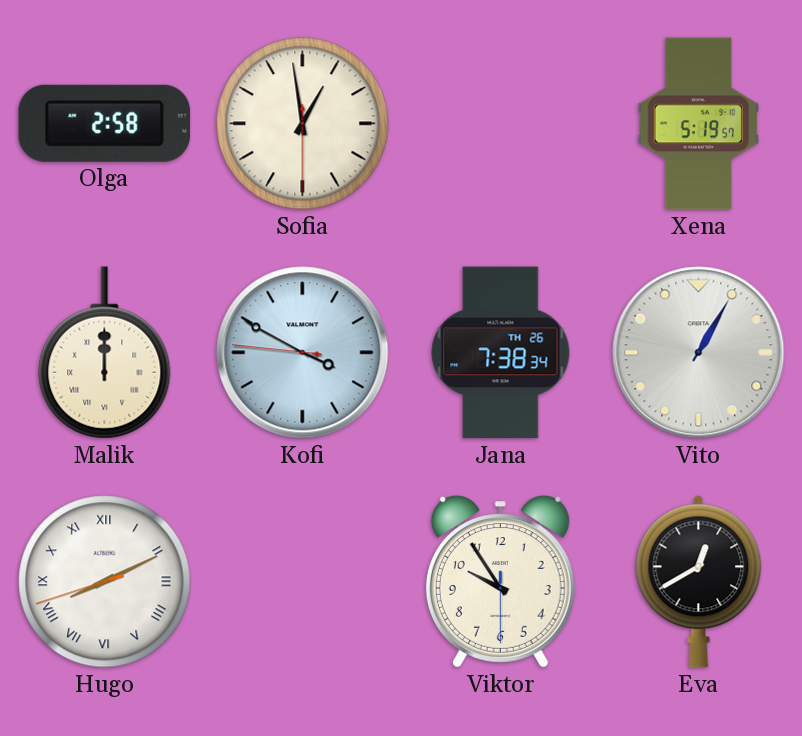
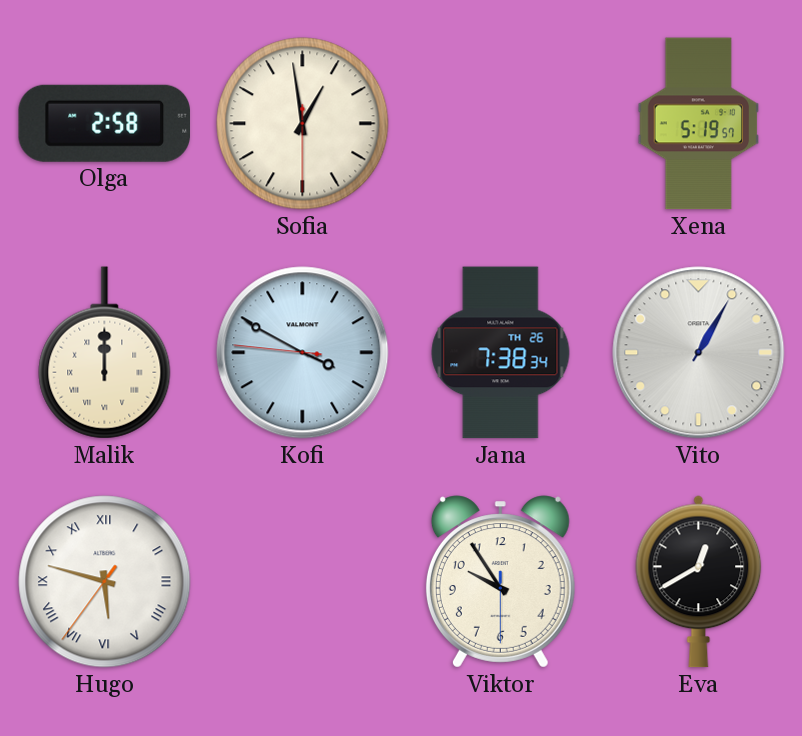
Hugo: 8:10 -> 5:47 (105, 582)
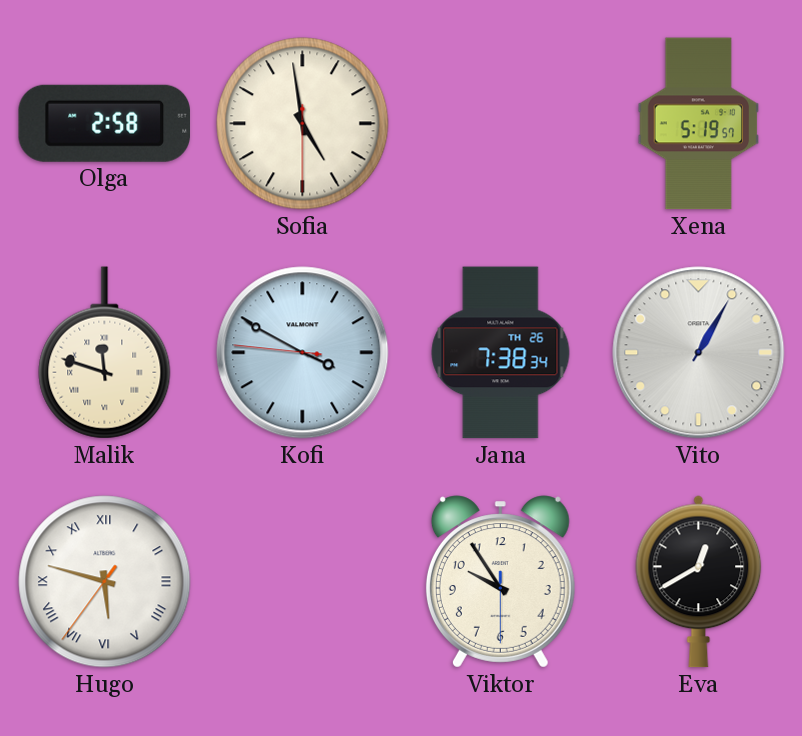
Sofia: 12:58 -> 4:58 (303, 124)
Malik: 12:00 -> 11:48 (105, 353)
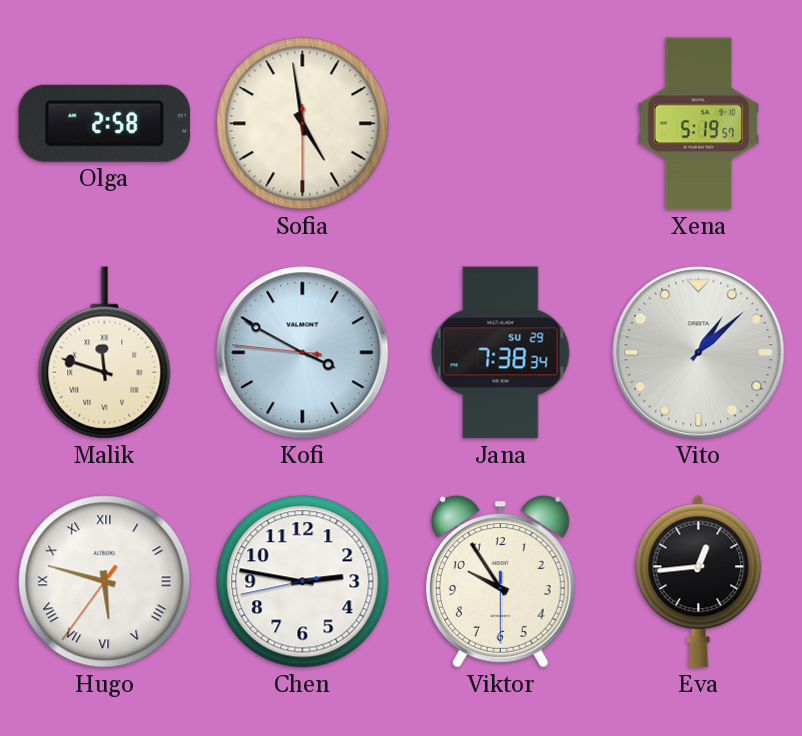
Jana date: TH 26 -> SU 29 (501, 353)
Vito: 1:05 -> 1:08 (699, 353)
Chen: none -> 2:46 (303, 582)
Eva: 12:40 -> 12:44 (699, 582)
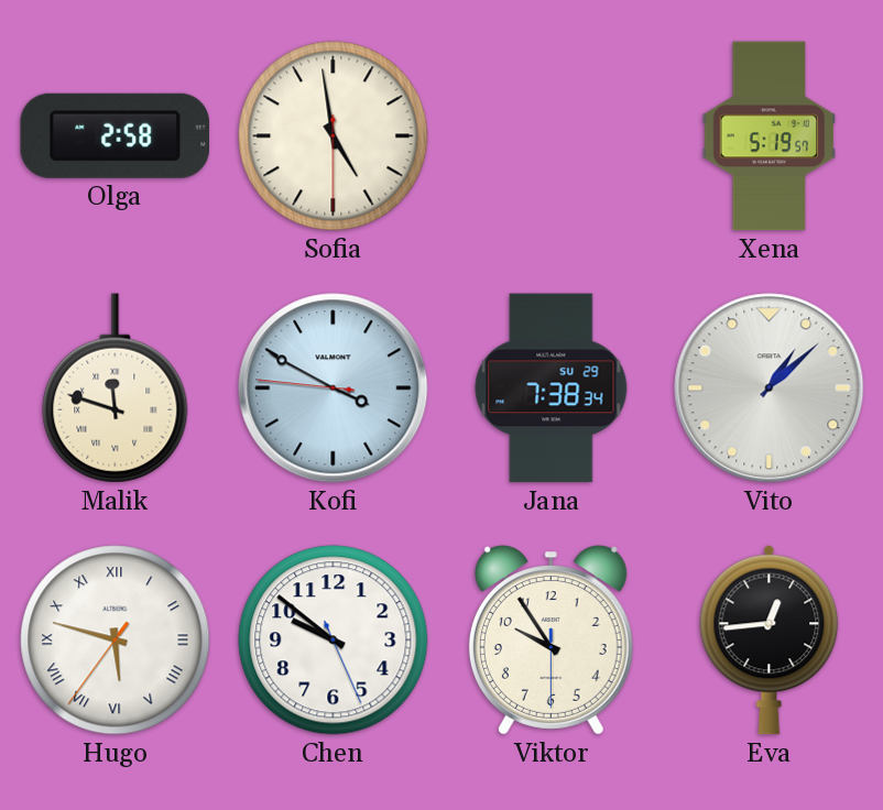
Chen: 2:46 -> 9:51 (334, 641)
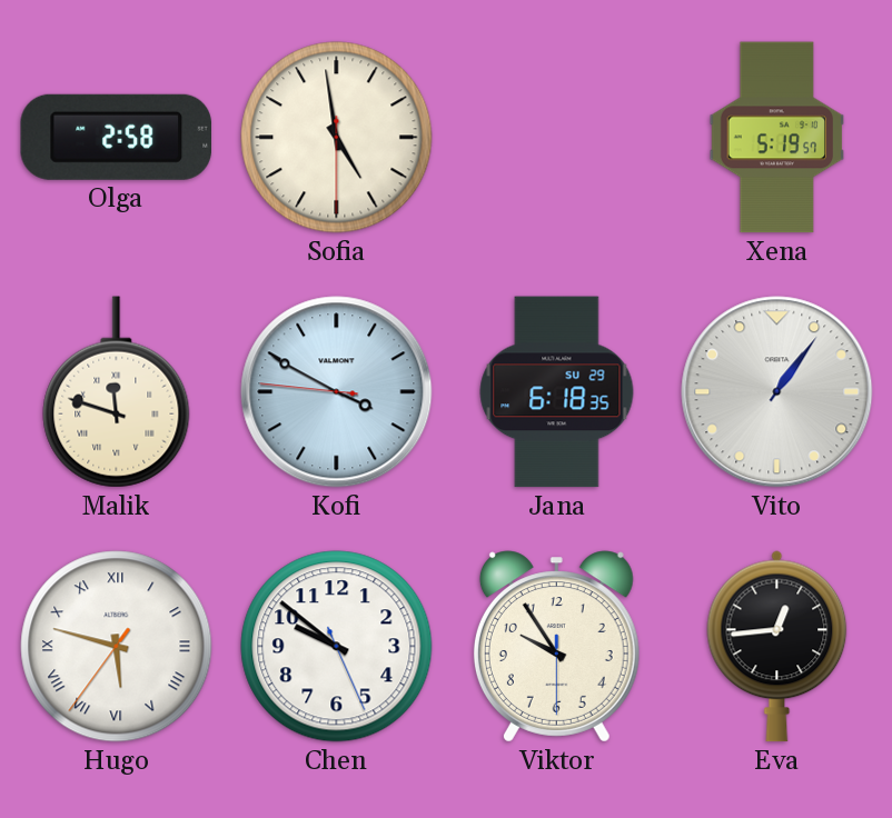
Jana: 7:38 -> 6:18 (557, 392)
Vito: 1:08 -> 1:06 (777, 392)
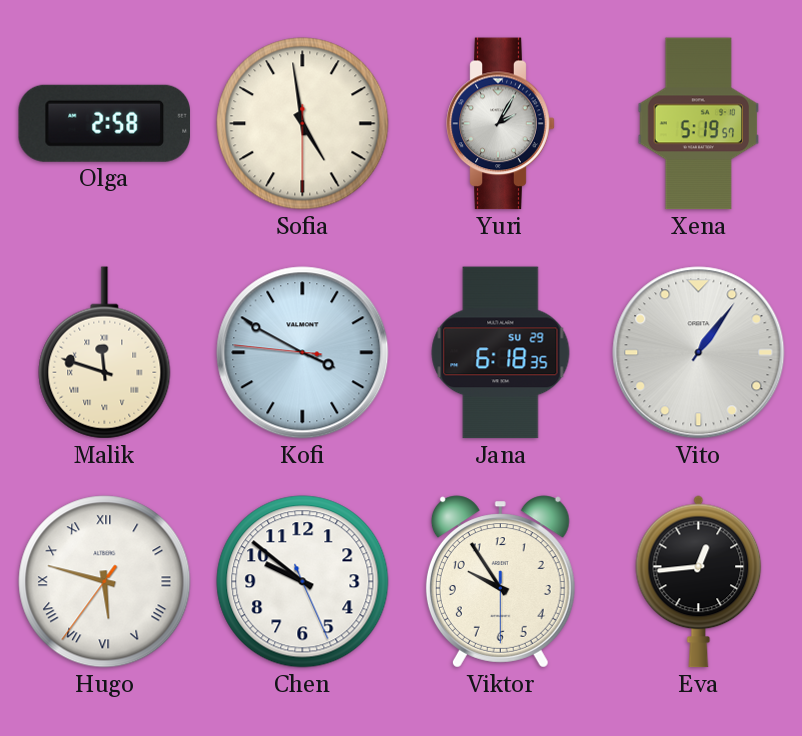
Yuri: none -> 2:05 (501, 124)
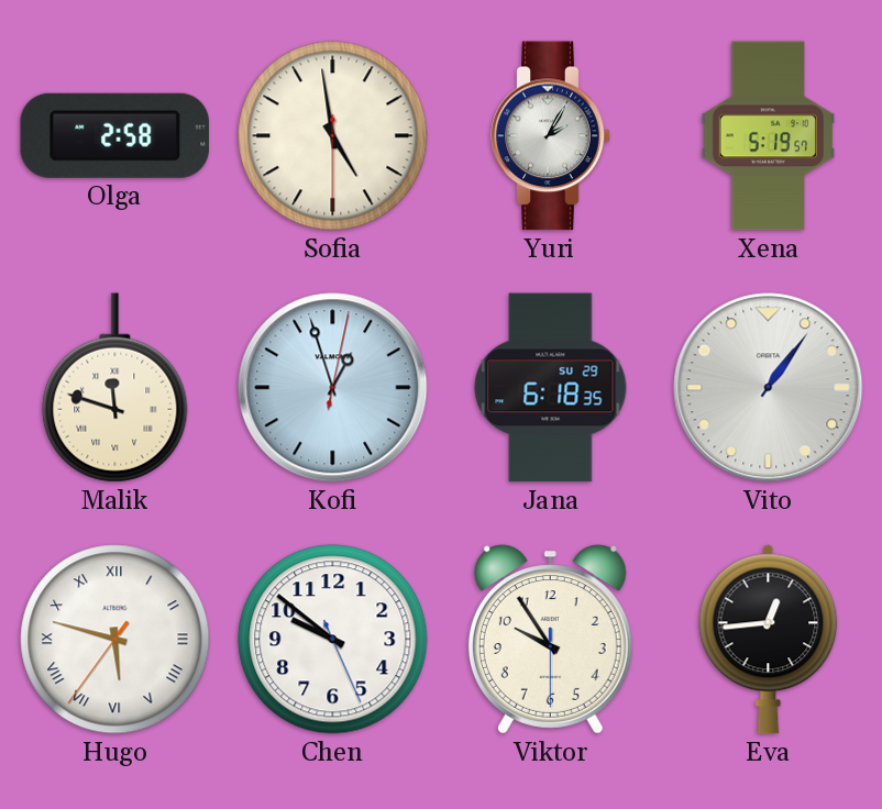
Kofi: 3:49 -> 12:57 (333, 388)
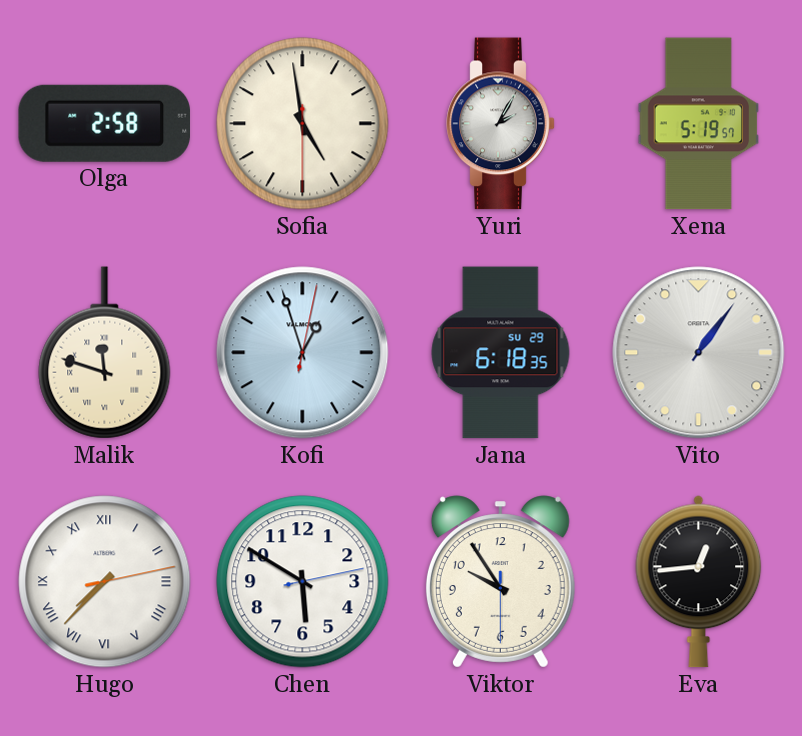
Hugo: 5:47 -> 7:37 (105, 582)
Chen: 9:51 -> 5:50 (303, 582)
